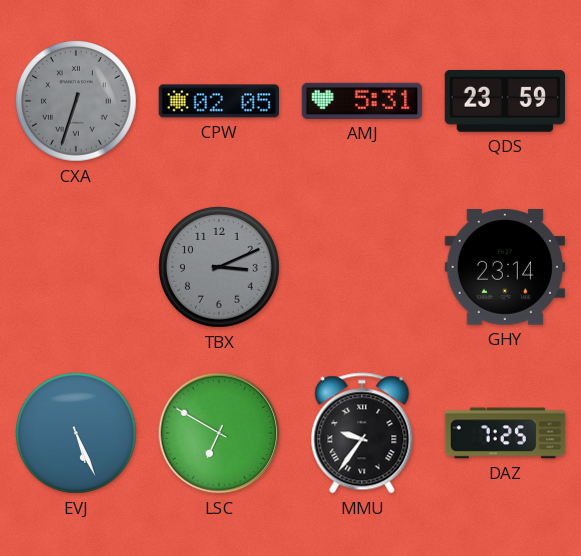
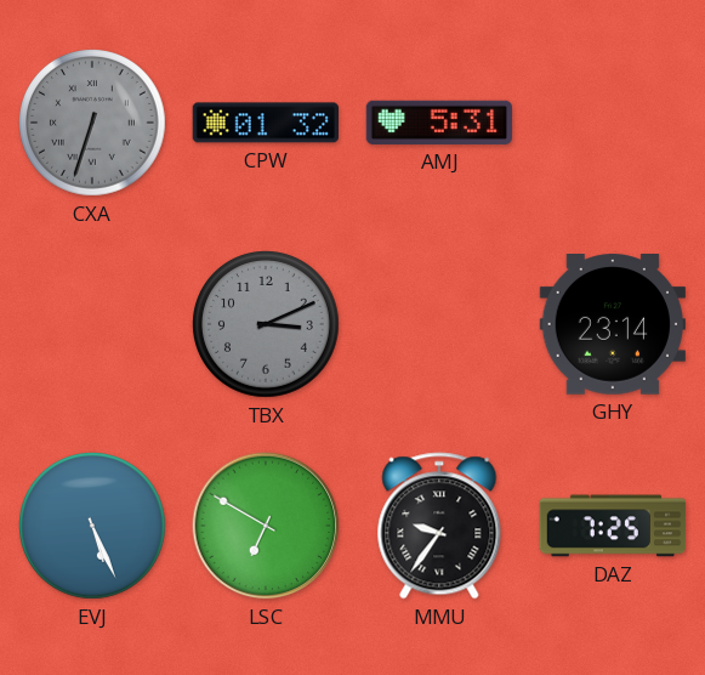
CPW: 02:05 -> 01:32 (265, 123)
QDS: 23:59 -> none (505, 101)
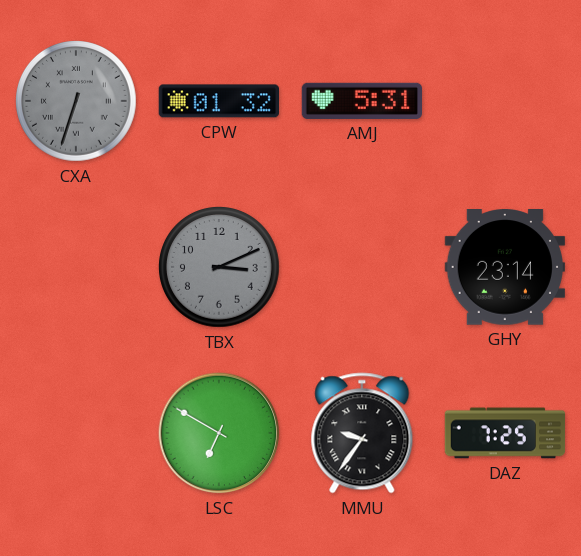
EVJ: 5:26 -> none (93, 527)
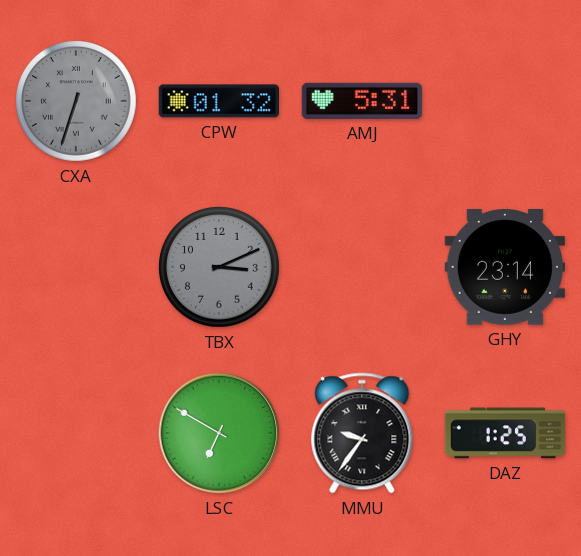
DAZ: 7:25 -> 1:25 (505, 433)
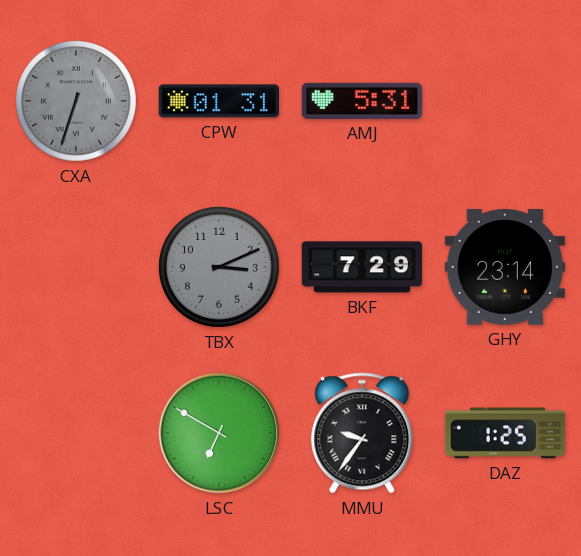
CPW: 01:32 -> 01:31 (218, 101)
BKF: none -> 7:29 (361, 267)
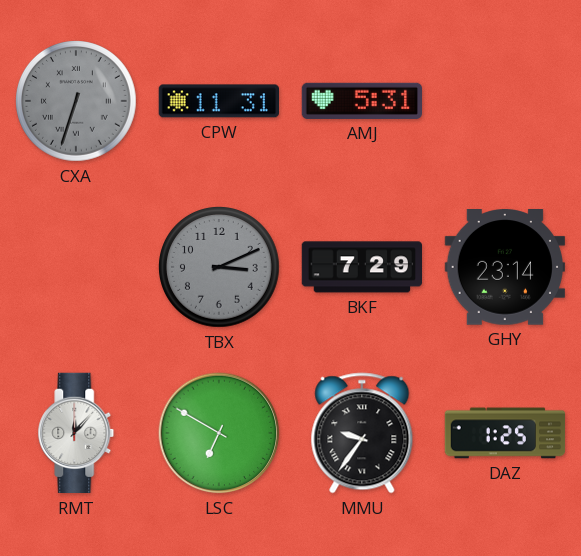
CPW: 01:31 -> 11:31 (218, 101)
RMT: none -> 12:07 (76, 433)
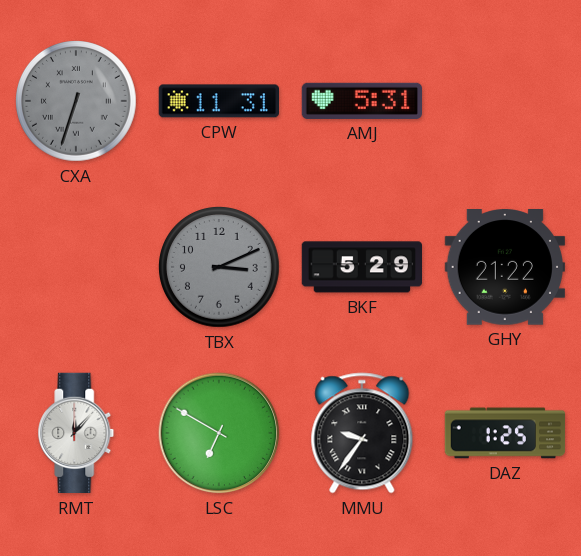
BKF: 7:29 -> 5:29 (361, 267)
GHY: 23:14 -> 21:22 (504, 267)
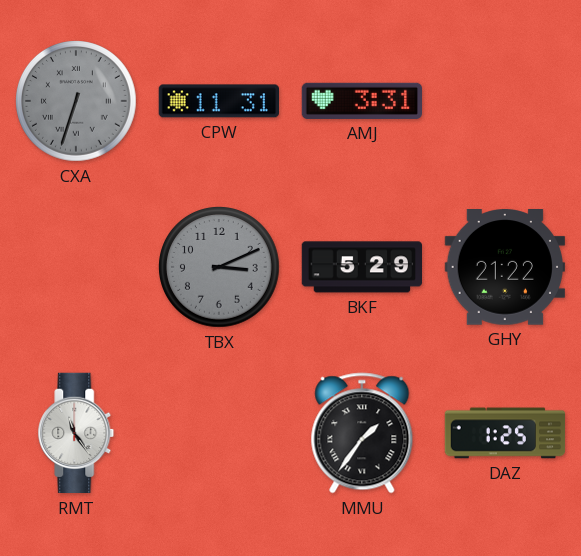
AMJ: 5:31 -> 3:31 (361, 101)
RMT: 12:07 -> 11:24 (76, 433)
LSC: 6:50 -> none (219, 433)
MMU: 9:36 -> 1:36 (362, 433)
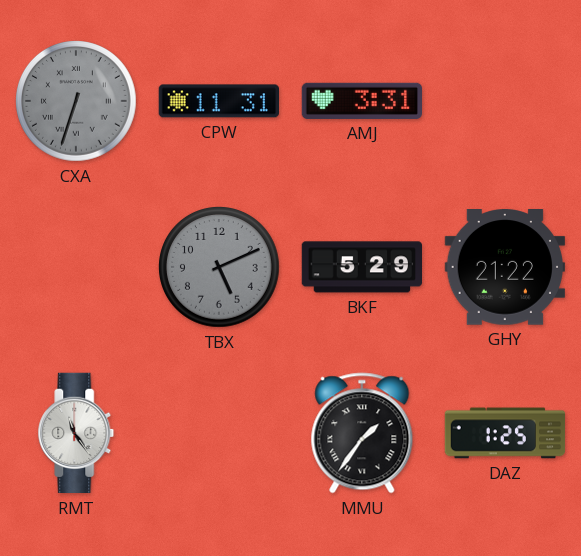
TBX: 3:11 -> 5:11 (220, 268)
